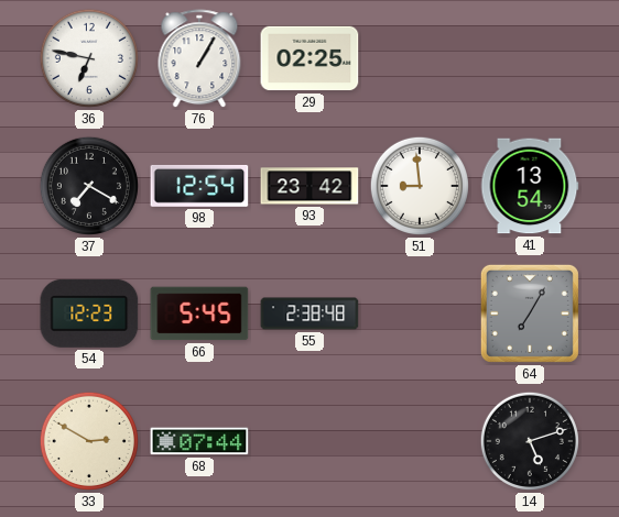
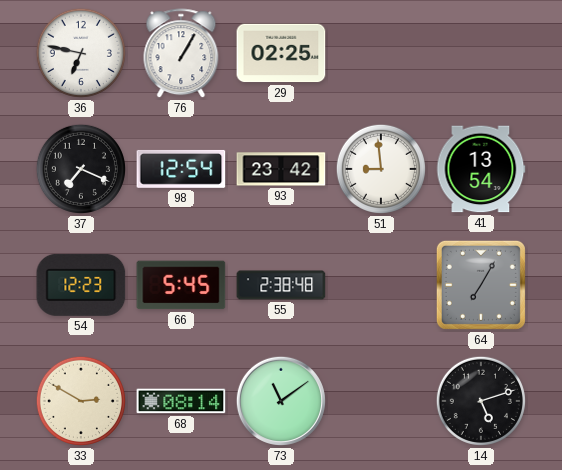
37: 7:20 -> 7:19 (81, 169)
68: 07:44 -> 08:14 (181, 401)
73: none -> 11:09 (281, 401)
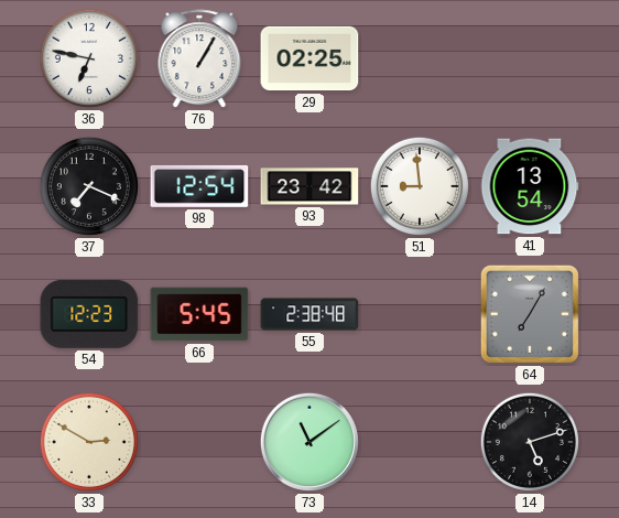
68: 08:14 -> none (181, 401)
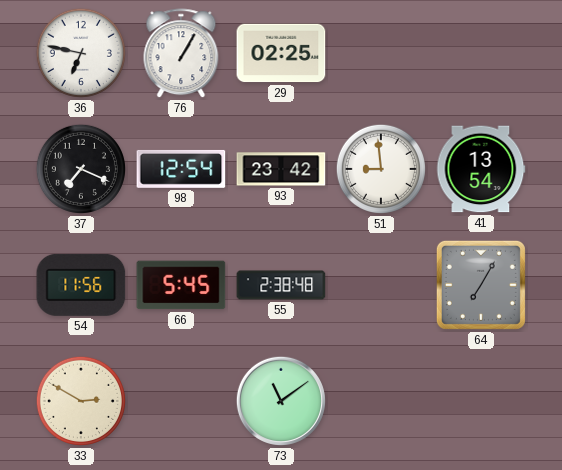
54: 12:23 -> 11:56 (81, 285)
14: 5:12 -> none (530, 442)
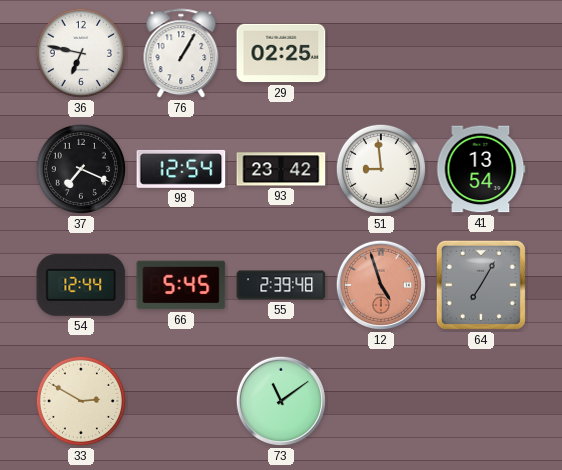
54: 11:56 -> 12:44 (81, 285)
55: 2:38 -> 2:39 (281, 285)
12: none -> 4:57 (381, 285)
